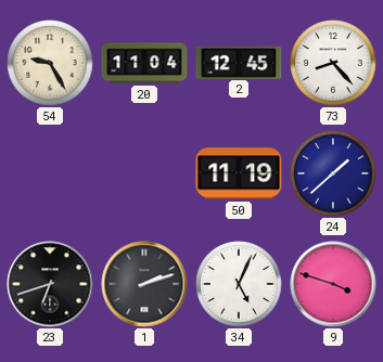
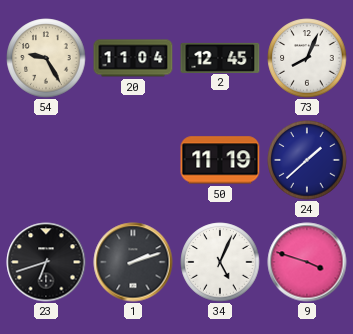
73: 8:23 -> 8:04 (307, 58)
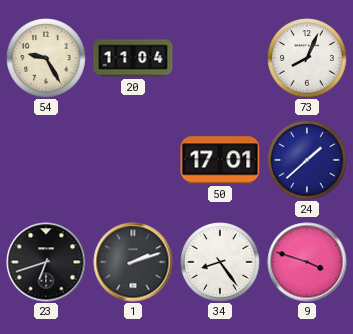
2: 12:45 -> none (220, 57)
50: 11:19 -> 17:01 (220, 160)
34: 5:04 -> 8:24 (220, 262)
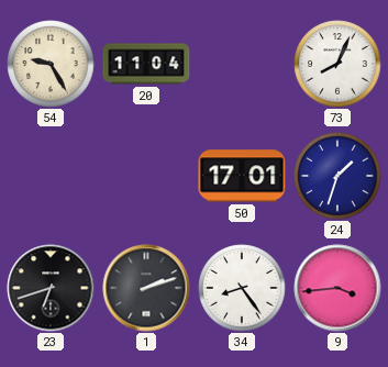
24: 1:38 -> 1:33 (337, 176)
9: 3:48 -> 3:44 (337, 288)
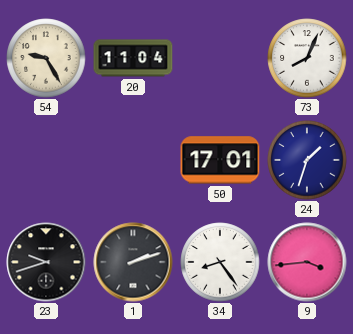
23: 6:42 -> 9:42 (46, 262)
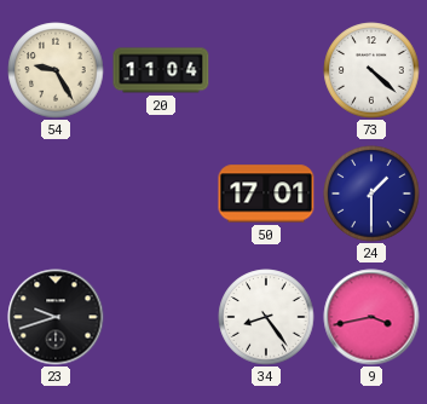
73: 8:04 -> 4:22 (371, 70)
24: 1:33 -> 1:30 (371, 194)
1: 2:12 -> none (133, 262)
9: 3:44 -> 3:43 (371, 317)
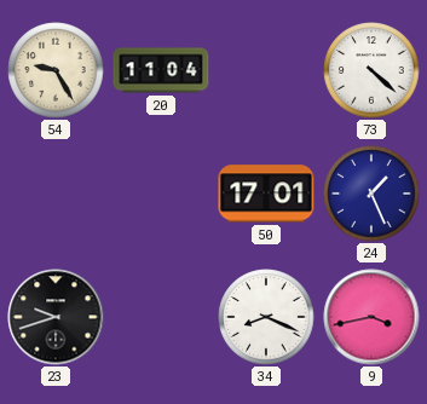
24: 1:30 -> 1:26 (371, 194)
34: 8:24 -> 8:19 (266, 317)
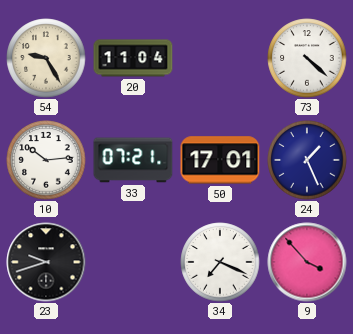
10: none -> 10:14 (46, 160)
33: none -> 07:21 (133, 160)
34: 8:19 -> 7:19 (220, 262)
9: 3:43 -> 3:53 (307, 262)
